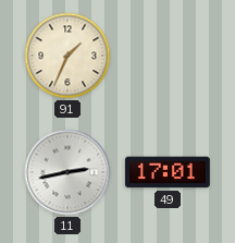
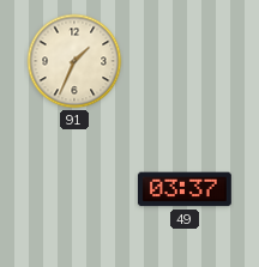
11: 2:43 -> none (67, 172)
49: 17:01 -> 03:37 (185, 189)
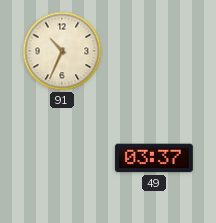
91: 1:34 -> 10:34 (62, 51)
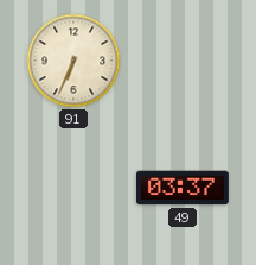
91: 10:34 -> 6:34 (73, 61)
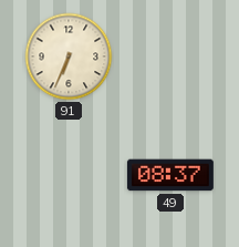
49: 03:37 -> 08:37 (170, 175)
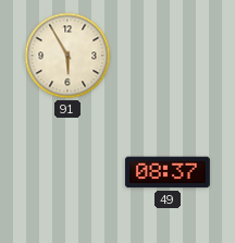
91: 6:34 -> 5:55 (67, 56)
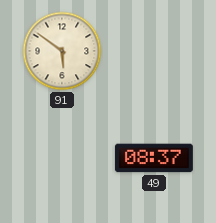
91: 5:55 -> 5:51 (62, 51)
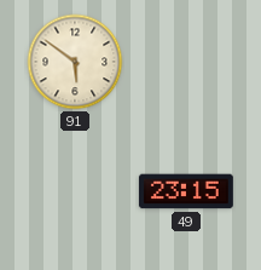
49: 08:37 -> 23:15 (186, 191)
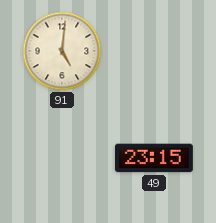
91: 5:51 -> 5:01 (62, 51)
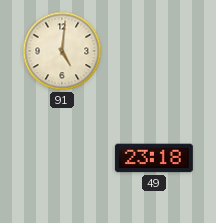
49: 23:15 -> 23:18 (154, 158)
